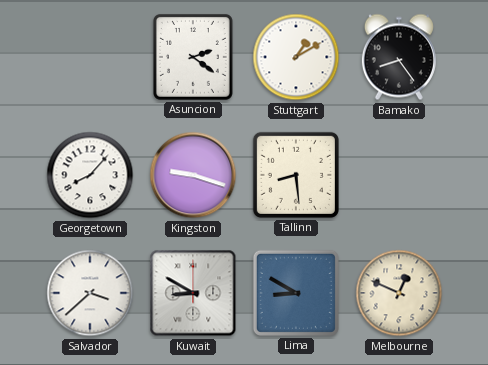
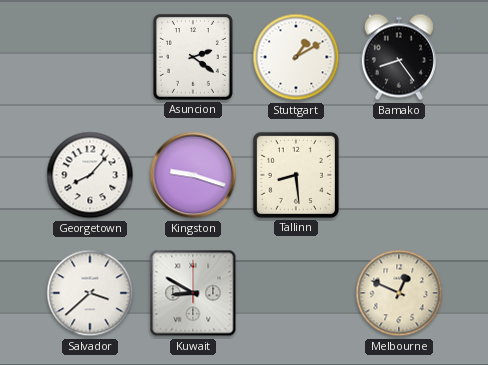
Lima: 8:50 -> none (296, 293)
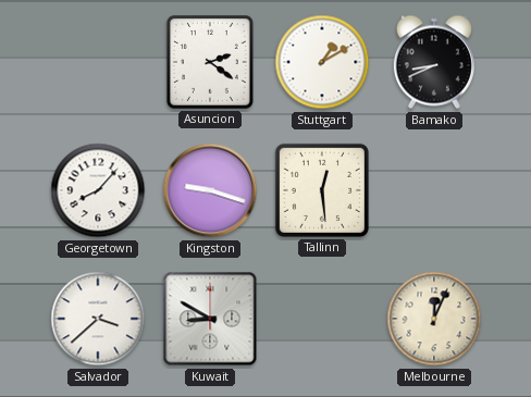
Bamako: 8:24 -> 8:41 (434, 62)
Tallinn: 8:29 -> 12:29 (322, 190)
Melbourne: 12:49 -> 12:04 (434, 319)
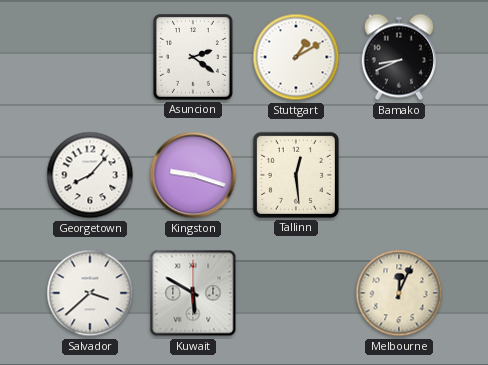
Kuwait: 8:50 -> 5:50 (193, 293)
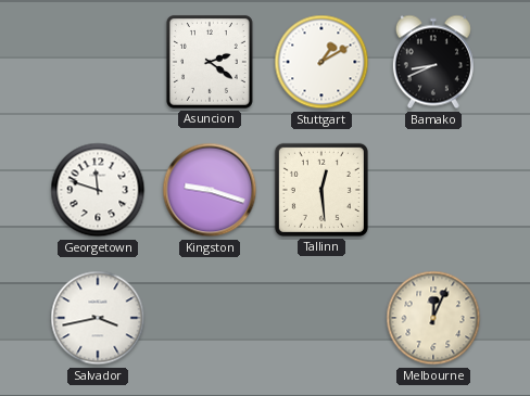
Georgetown: 8:07 -> 11:48 (98, 190)
Salvador: 3:38 -> 3:43 (98, 318)
Kuwait: 5:50 -> none (193, 293)
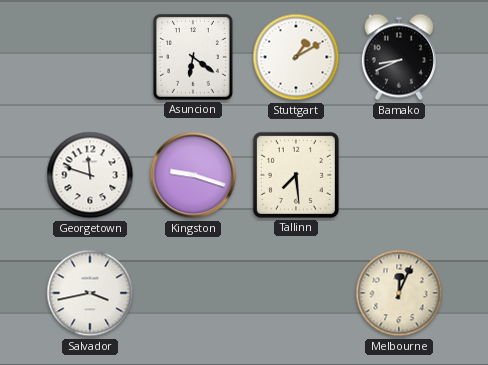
Asuncion: 2:21 -> 6:21 (193, 57)
Tallinn: 12:29 -> 7:29 (296, 175)
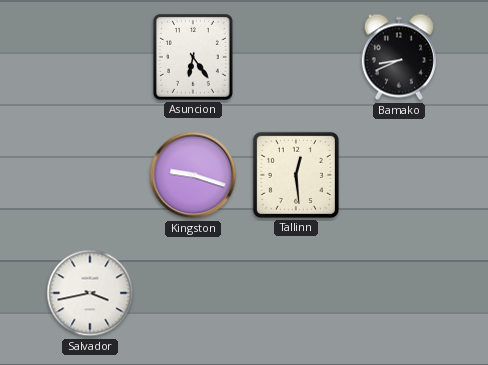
Asuncion: 6:21 -> 6:24 (193, 57)
Stuttgart: 1:10 -> none (296, 57)
Georgetown: 11:48 -> none (90, 175)
Tallinn: 7:29 -> 12:29 (296, 175)
Melbourne: 12:04 -> none (399, 293)
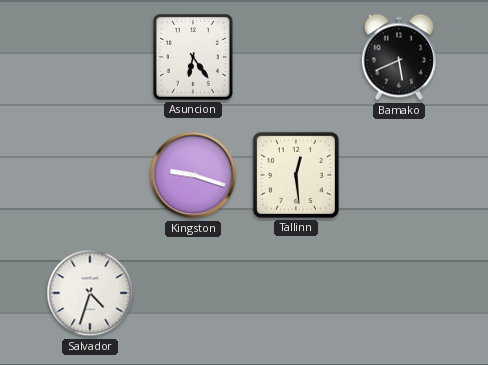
Bamako: 8:41 -> 5:41 (399, 57)
Salvador: 3:43 -> 4:33 (90, 293)
